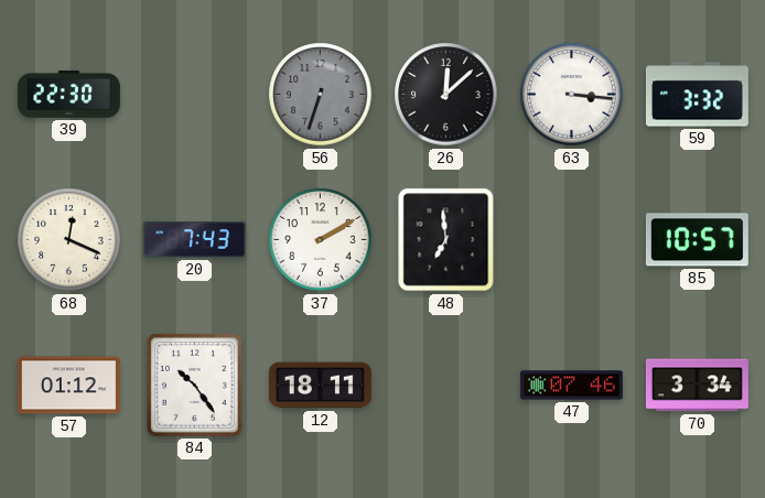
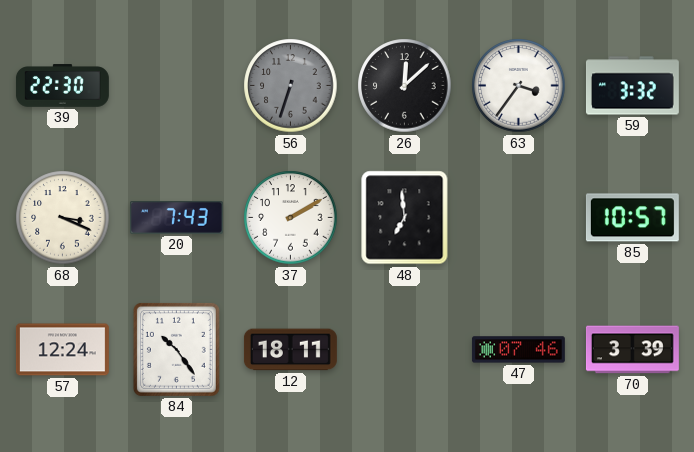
63: 3:16 -> 3:36 (519, 86)
68: 12:19 -> 3:19 (63, 218)
57: 01:12 -> 12:24 (62, 350)
70: 3:34 -> 3:39 (632, 350)
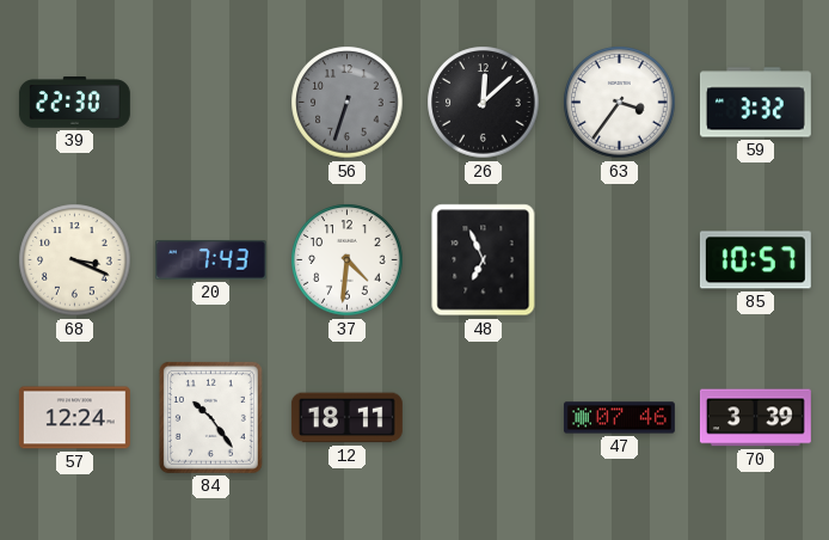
37: 2:10 -> 4:31 (348, 260)
48: 6:59 -> 6:56 (484, 260)
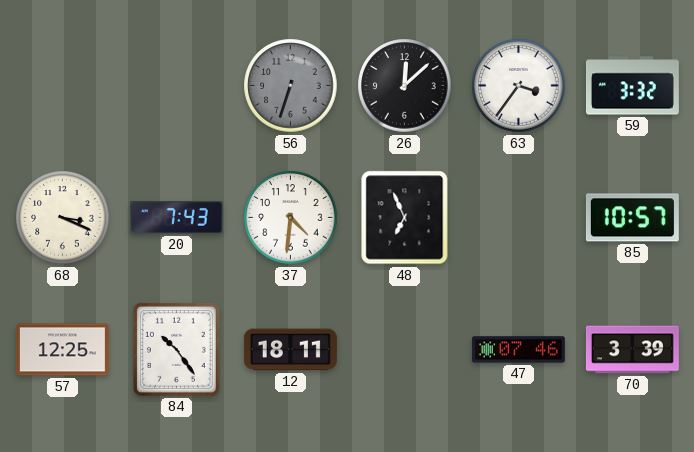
39: 22:30 -> none (74, 103)
57: 12:24 -> 12:25 (62, 350)
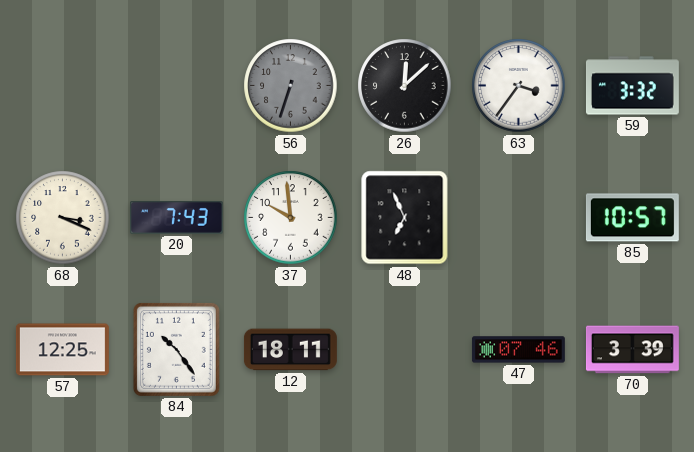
37: 4:31 -> 9:59 (291, 218)
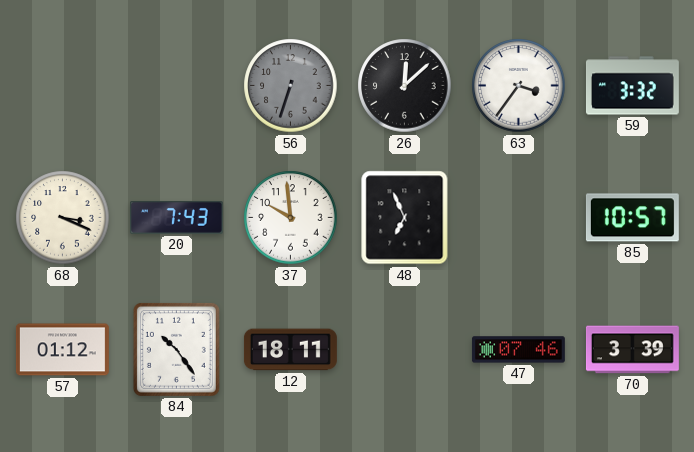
57: 12:25 -> 01:12 (62, 350)
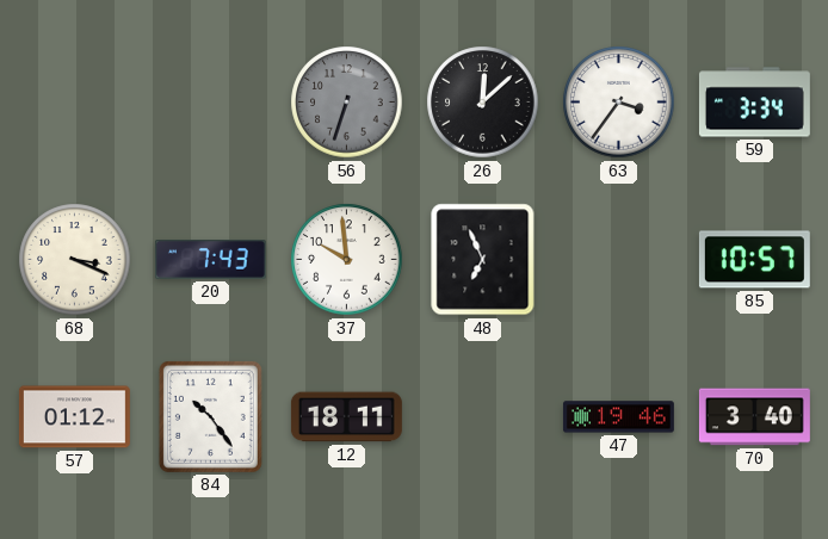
59: 3:32 -> 3:34 (754, 103)
47: 07:46 -> 19:46 (618, 417)
70: 3:39 -> 3:40 (754, 417)
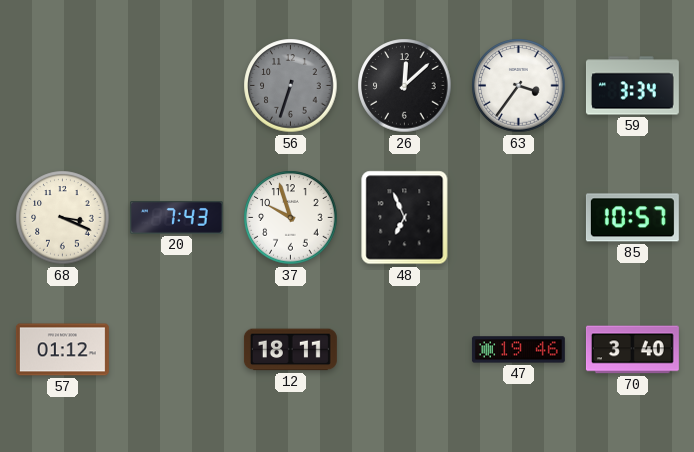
37: 9:59 -> 9:57 (291, 218)
84: 10:24 -> none (210, 416)
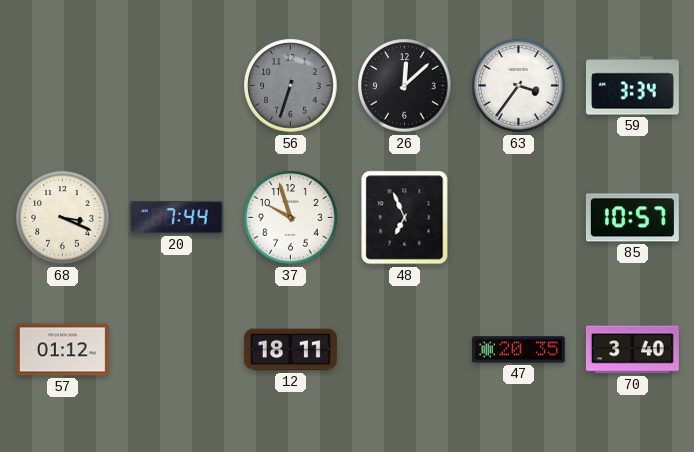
20: 7:43 -> 7:44 (176, 218)
47: 19:46 -> 20:35 (518, 350)
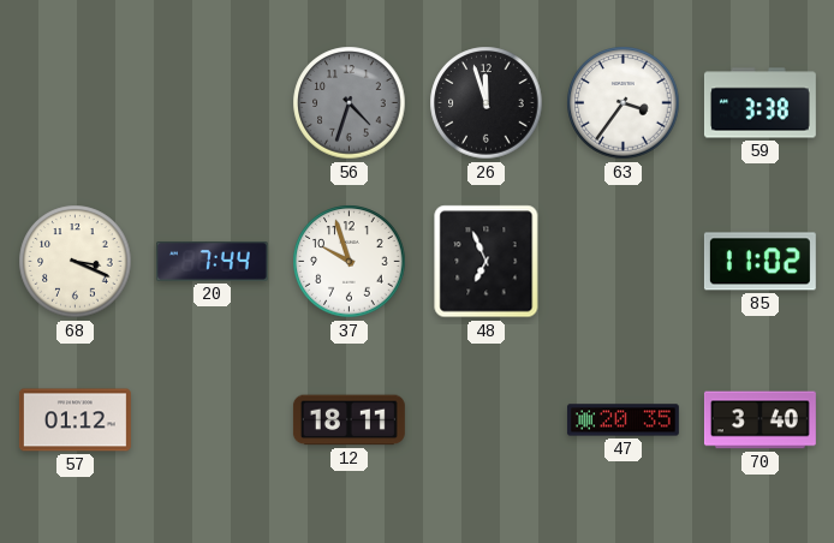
56: 6:33 -> 4:33 (350, 103)
26: 12:08 -> 11:57 (487, 103)
59: 3:34 -> 3:38 (759, 103)
85: 10:57 -> 11:02 (759, 262)
